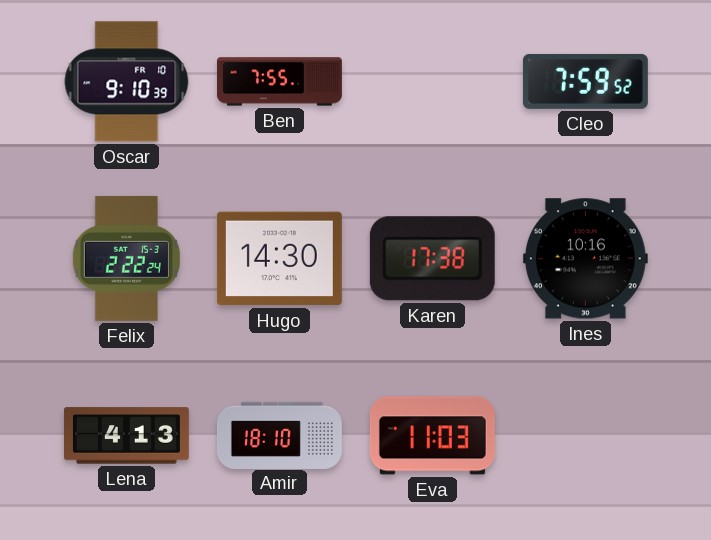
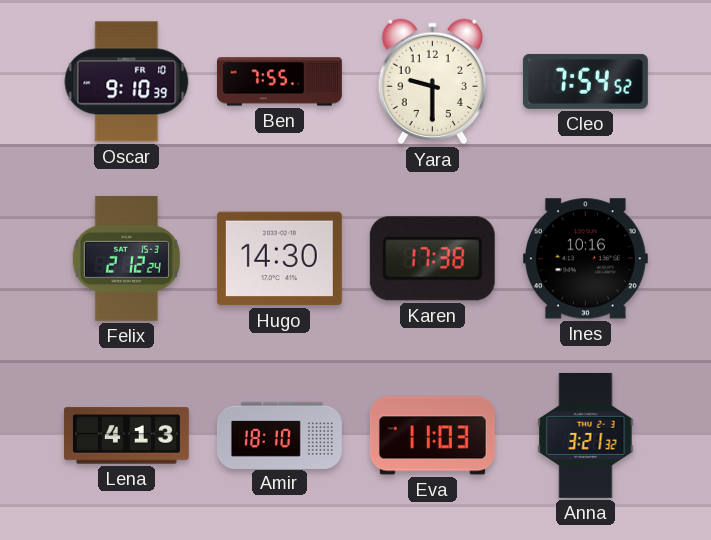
Yara: none -> 9:30 (432, 82)
Cleo: 7:59 -> 7:54 (585, 81)
Felix: 2:22 -> 2:12 (126, 258)
Anna: none -> 3:21 (586, 435)
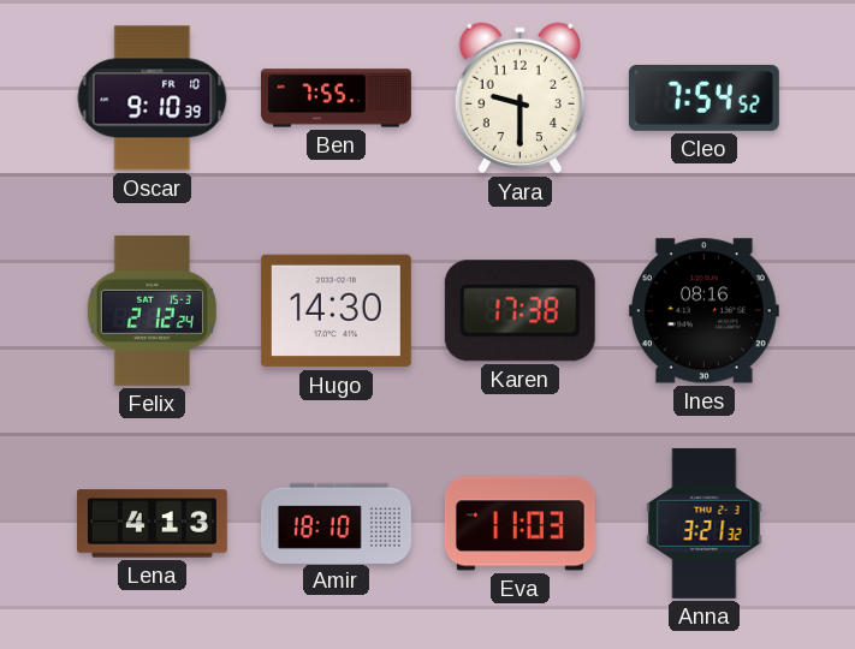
Ines: 10:16 -> 08:16 (703, 311)
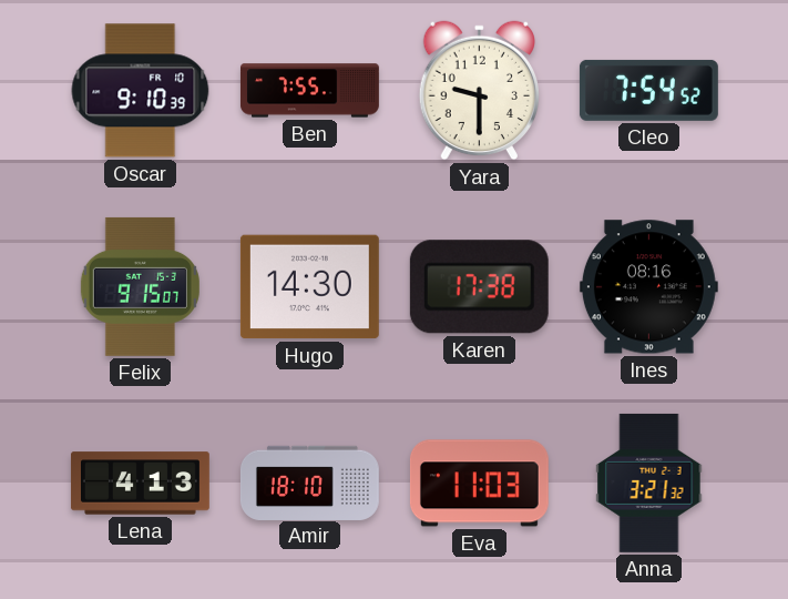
Felix: 2:12 -> 9:15 (140, 286)
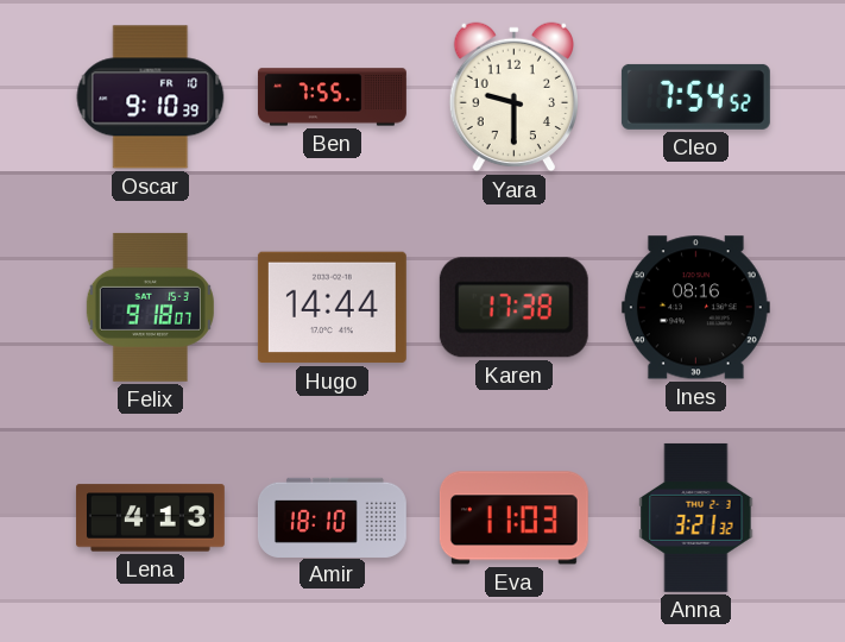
Felix: 9:15 -> 9:18 (150, 307)
Hugo: 14:30 -> 14:44 (332, 308)
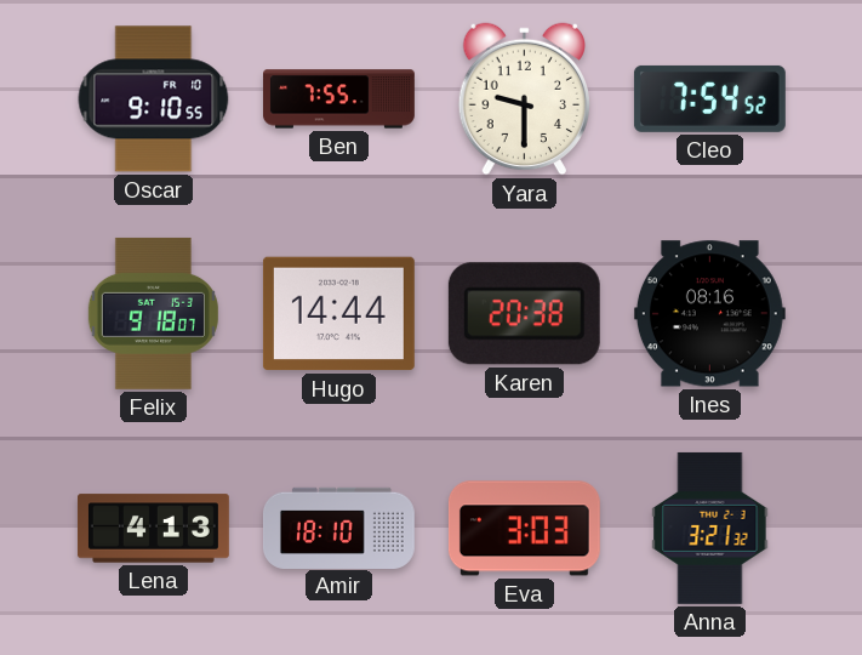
Oscar: 9:10:39 -> 9:10:55 (154, 99)
Karen: 17:38 -> 20:38 (524, 314)
Eva: 11:03 -> 3:03 (524, 529)
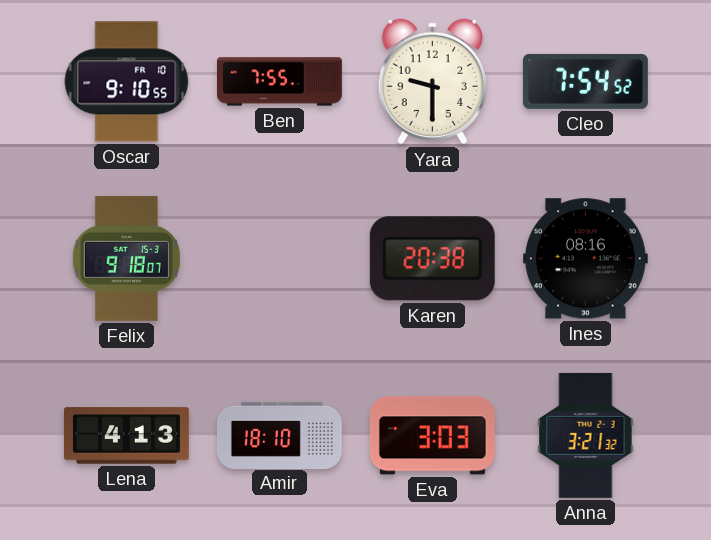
Hugo: 14:44 -> none (338, 314)
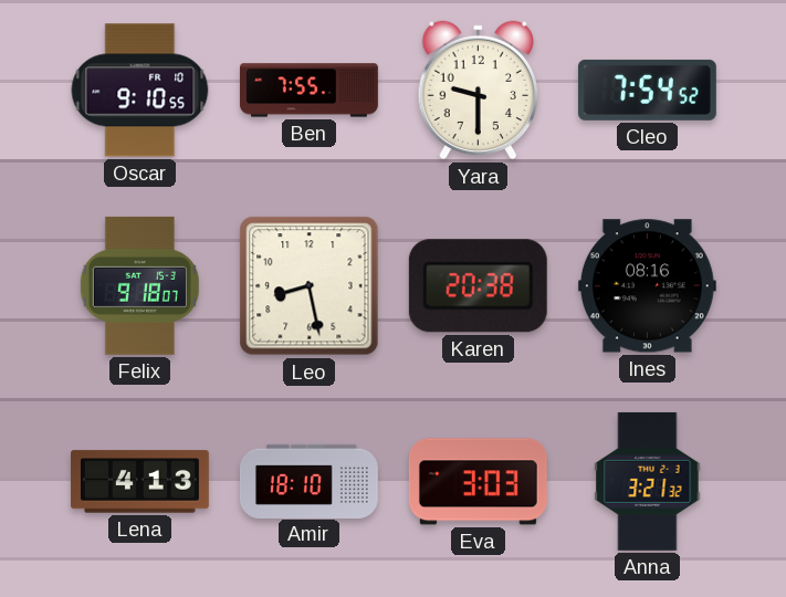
Leo: none -> 8:28 (310, 286)
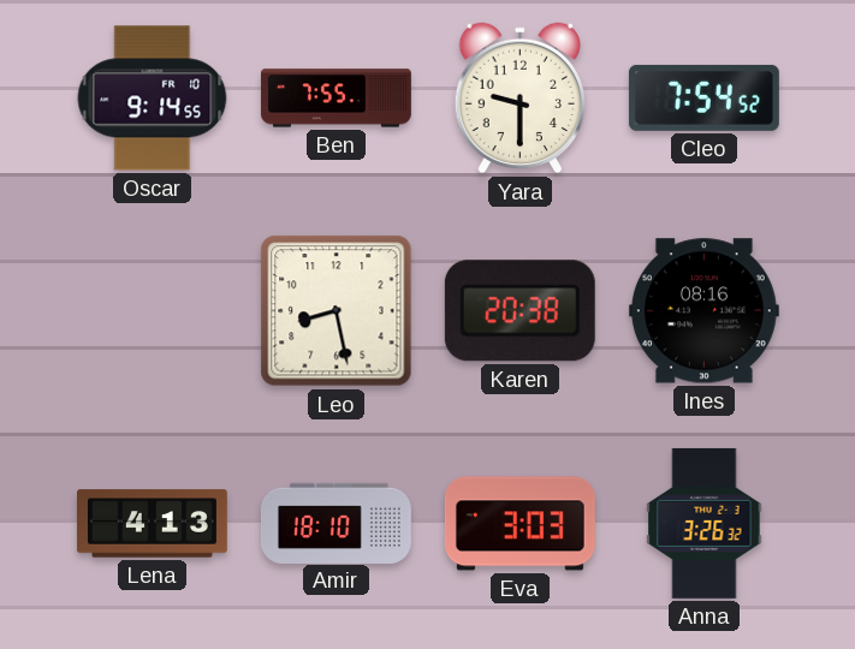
Oscar: 9:10 -> 9:14 (153, 99)
Felix: 9:18 -> none (139, 285)
Anna: 3:21 -> 3:26 (705, 523)
